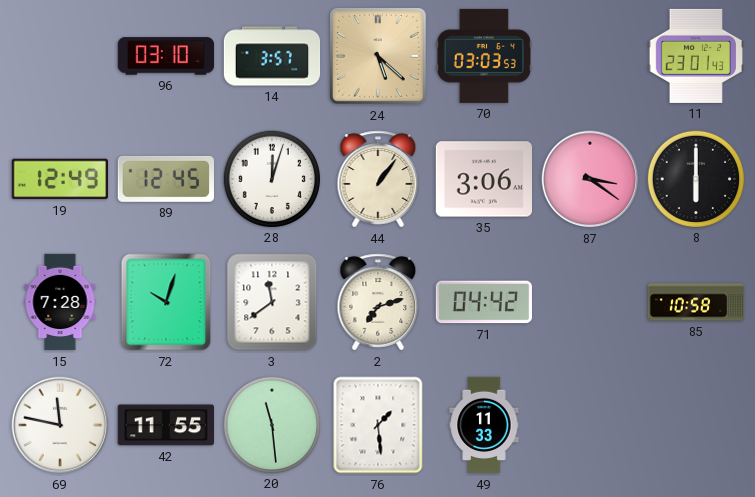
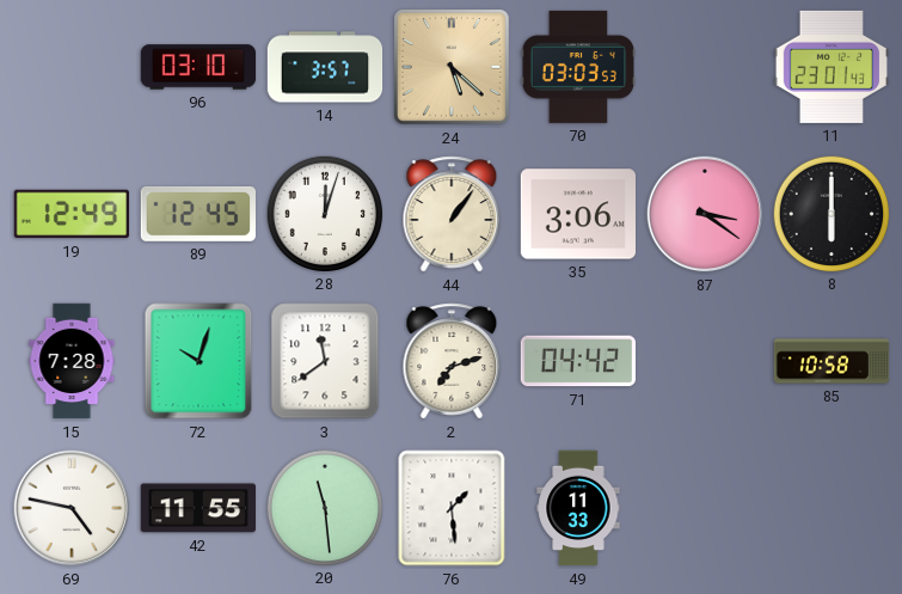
69: 11:47 -> 4:47 (72, 508)
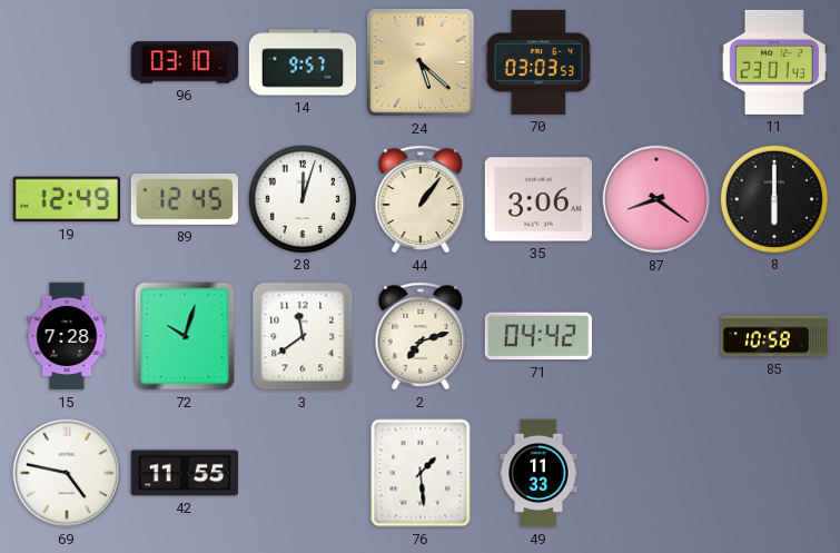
14: 3:57 -> 9:57 (303, 62)
87: 3:21 -> 8:21 (656, 199)
20: 11:29 -> none (324, 507)
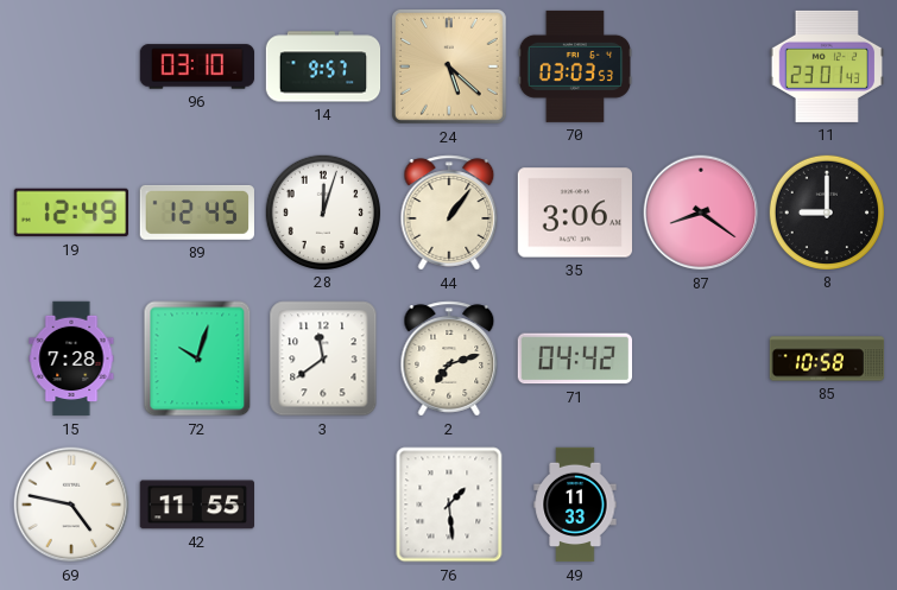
8: 6:00 -> 9:00 (826, 211)
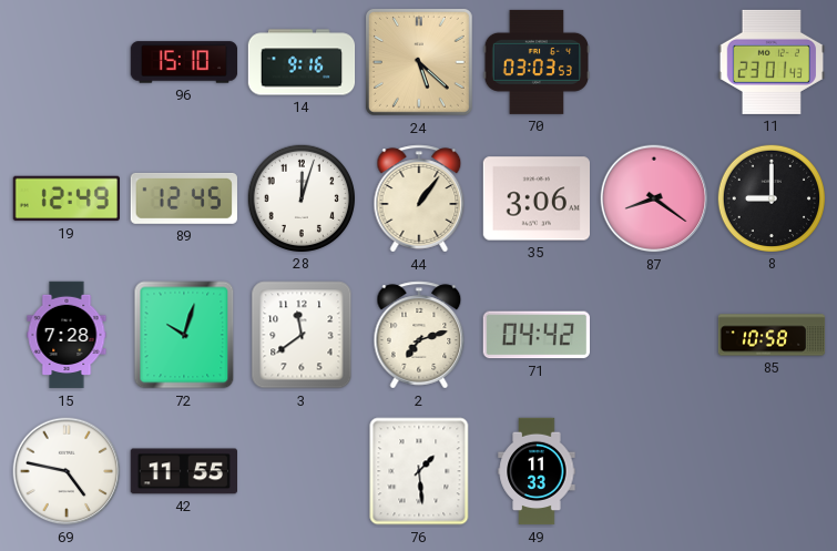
96: 03:10 -> 15:10 (184, 62)
14: 9:57 -> 9:16 (302, 62)
